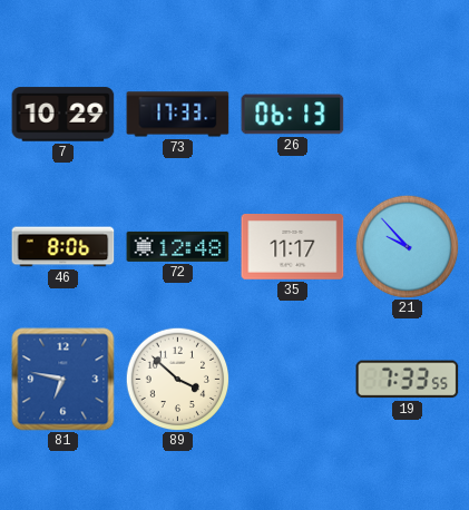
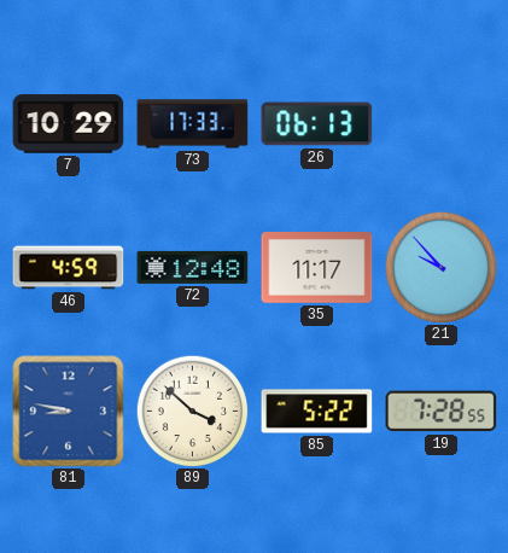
46: 8:06 -> 4:59 (69, 268)
81: 6:47 -> 8:47 (69, 412)
85: none -> 5:22 (317, 412)
19: 7:33 -> 7:28 (442, 412)
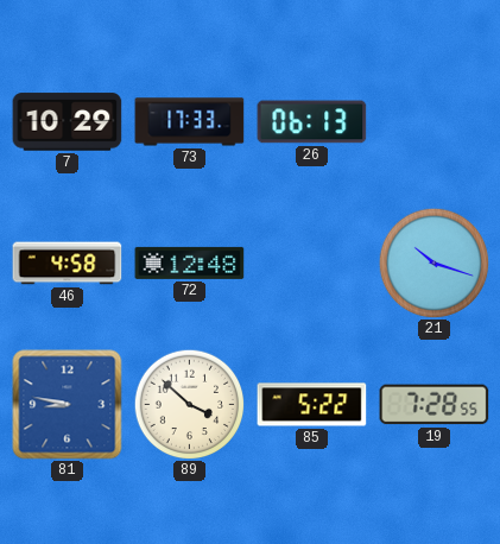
46: 4:59 -> 4:58 (68, 264)
35: 11:17 -> none (317, 268)
21: 9:53 -> 10:18 (433, 262)
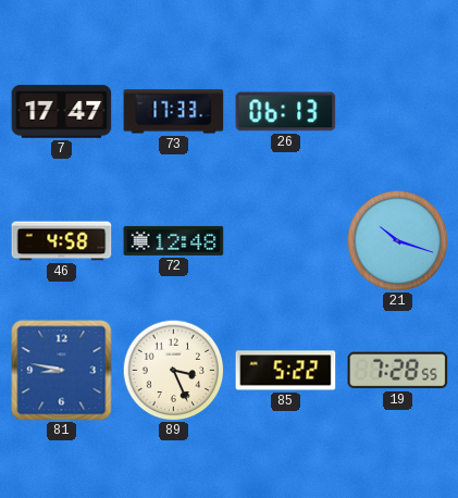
7: 10:29 -> 17:47 (62, 112)
89: 3:52 -> 3:26 (173, 370)
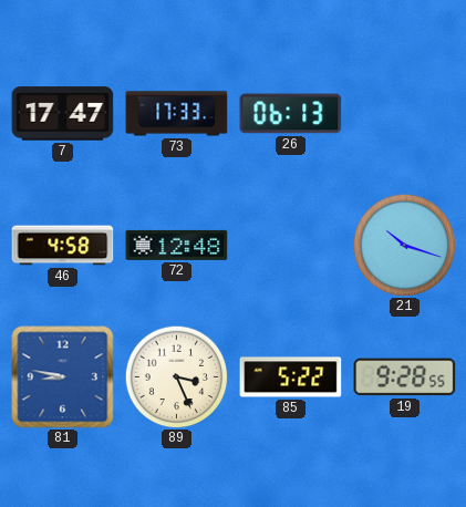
19: 7:28 -> 9:28 (405, 377)
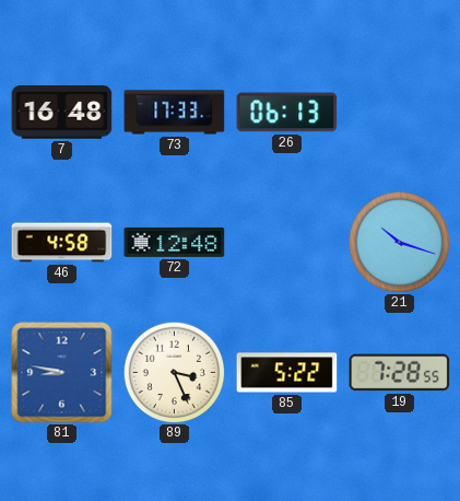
7: 17:47 -> 16:48 (62, 113)
19: 9:28 -> 7:28 (400, 373)
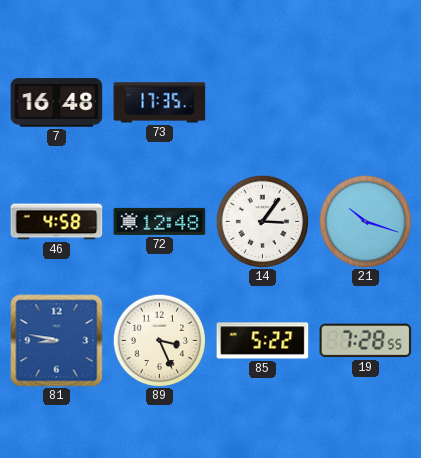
73: 17:33 -> 17:35 (160, 103)
26: 06:13 -> none (287, 113)
14: none -> 3:06 (262, 221)
